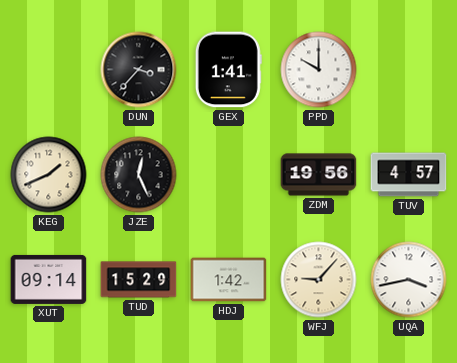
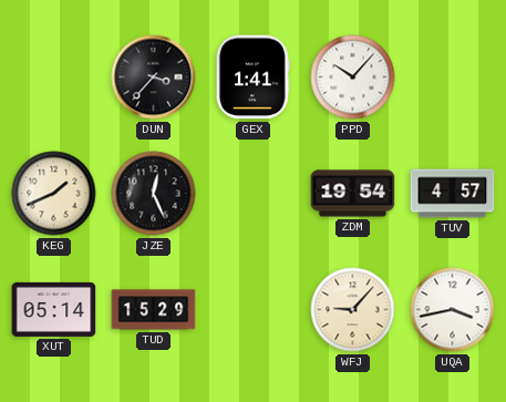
PPD: 10:00 -> 10:07 (353, 78)
ZDM: 19:56 -> 19:54 (353, 194)
XUT: 09:14 -> 05:14 (54, 309)
HDJ: 1:42 -> none (229, 280)
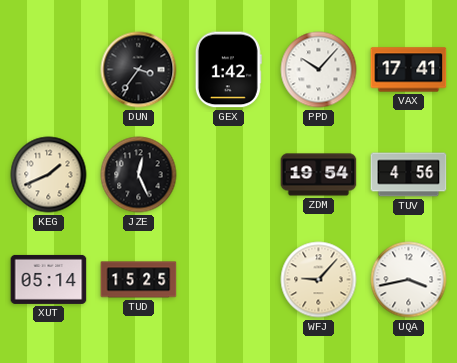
DUN: 3:37 -> 3:36 (139, 70)
GEX: 1:41 -> 1:42 (228, 70)
VAX: none -> 17:41 (409, 70)
TUV: 4:57 -> 4:56 (409, 175)
TUD: 15:29 -> 15:25 (139, 280)
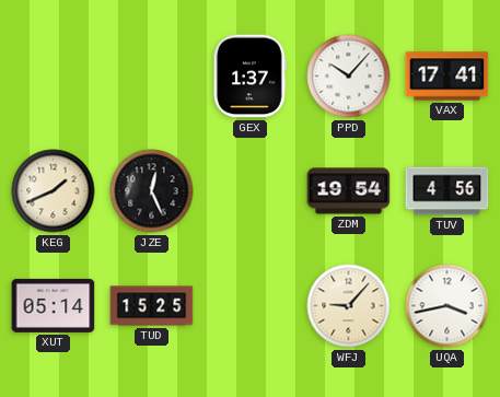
DUN: 3:36 -> none (139, 70)
GEX: 1:42 -> 1:37 (249, 77)
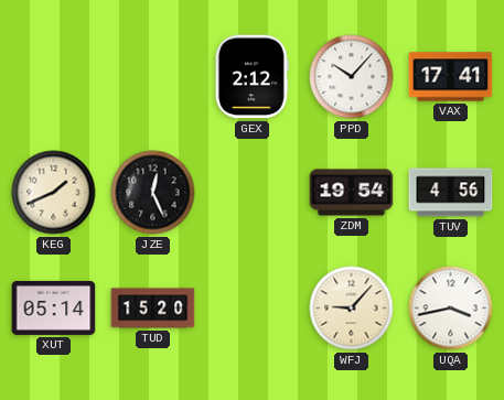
GEX: 1:37 -> 2:12 (251, 77)
TUD: 15:25 -> 15:20 (153, 309)
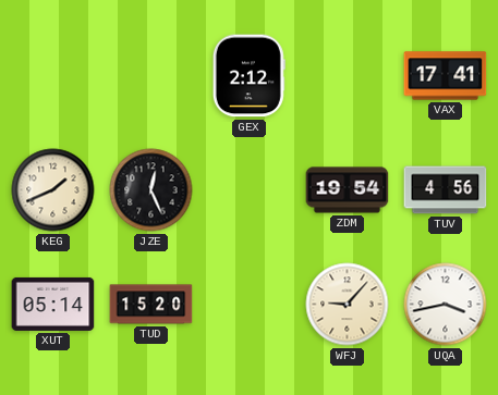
PPD: 10:07 -> none (352, 77)
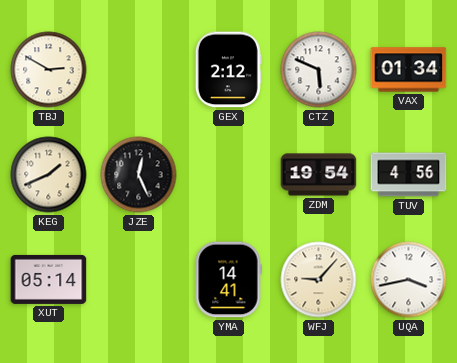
TBJ: none -> 2:50 (49, 70)
CTZ: none -> 5:49 (319, 70)
VAX: 17:41 -> 01:34 (409, 70)
TUD: 15:20 -> none (151, 305)
YMA: none -> 14:41 (228, 280)
